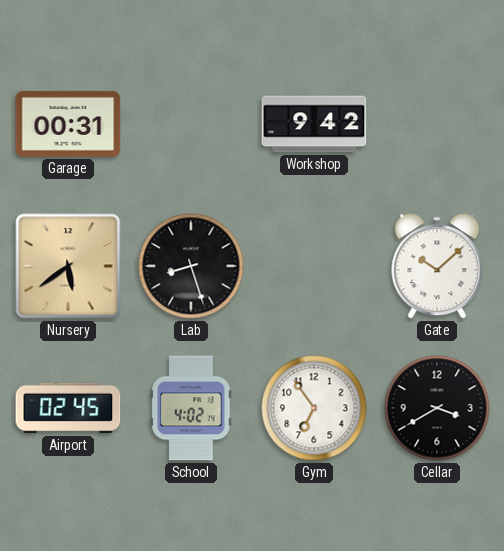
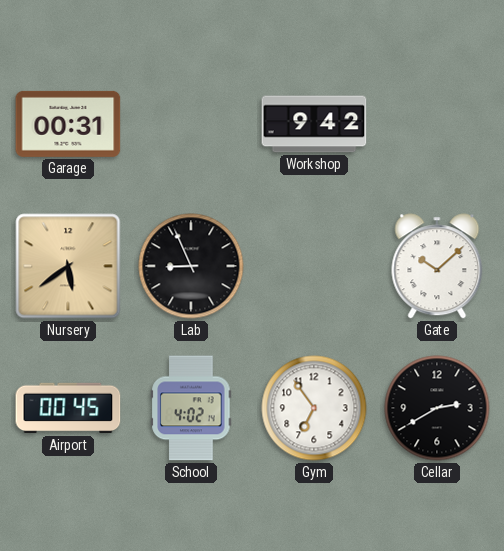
Lab: 8:27 -> 8:56 (191, 266)
Airport: 02:45 -> 00:45 (68, 408)
Cellar: 3:40 -> 2:40 (437, 408)
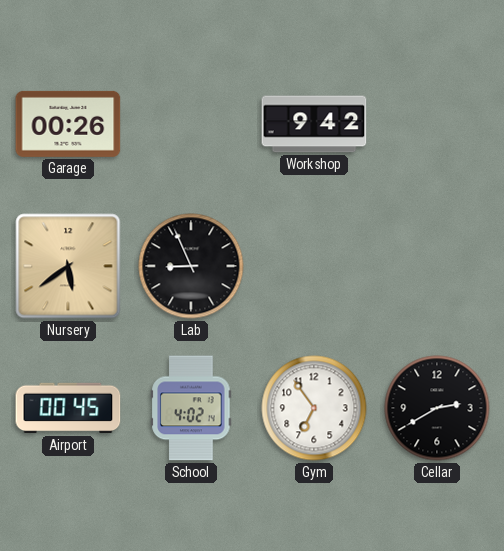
Garage: 00:31 -> 00:26 (68, 124)
Gate: 10:08 -> none (437, 266)
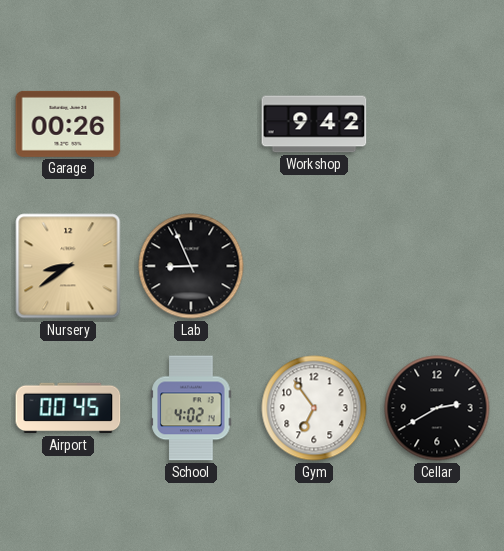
Nursery: 5:39 -> 8:39 (68, 266)
